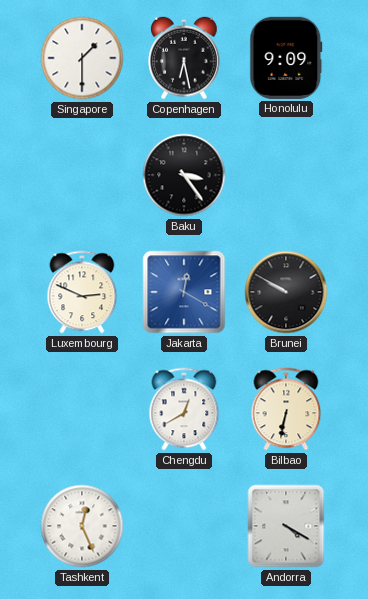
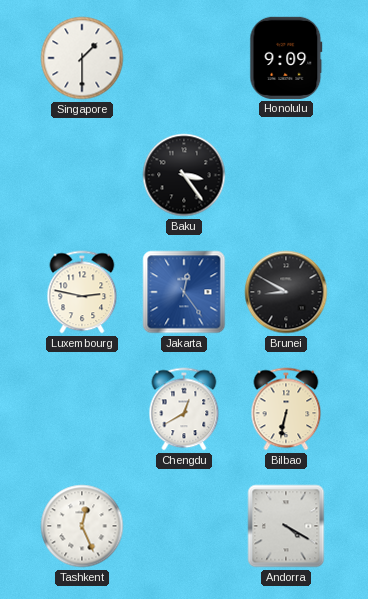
Copenhagen: 6:28 -> none (184, 58)
Luxembourg: 2:49 -> 2:47 (82, 292)
Jakarta: 12:20 -> 12:24 (184, 292)
Brunei: 9:50 -> 8:50 (286, 292)
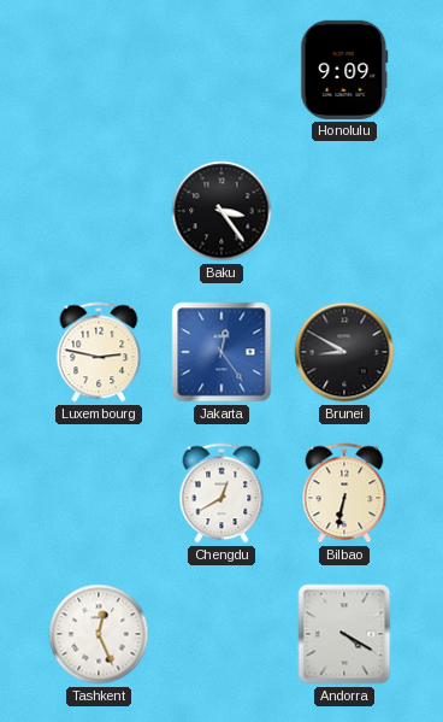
Singapore: 1:30 -> none (82, 58)
